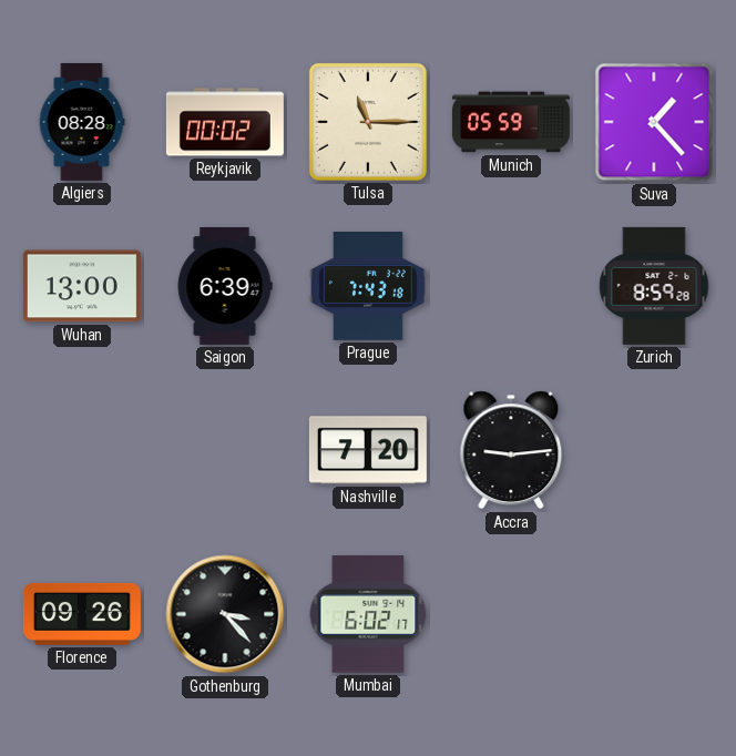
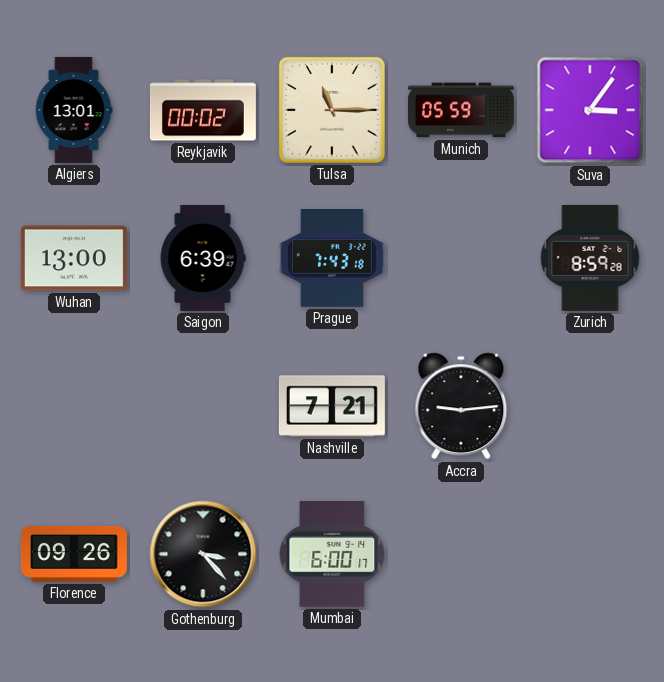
Algiers: 08:28 -> 13:01 (74, 110)
Suva: 1:23 -> 3:06 (590, 110)
Nashville: 7:20 -> 7:21 (332, 406)
Mumbai: 6:02 -> 6:00 (332, 554)
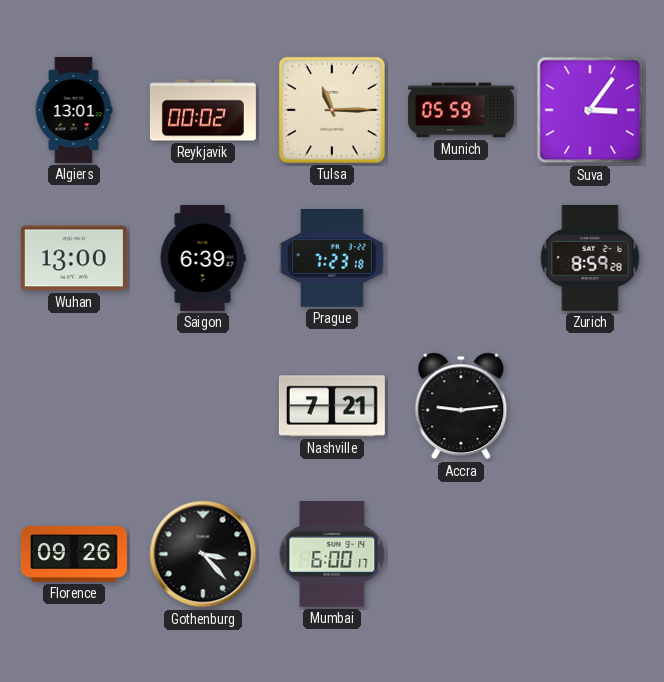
Prague: 7:43 -> 7:23 (332, 259)
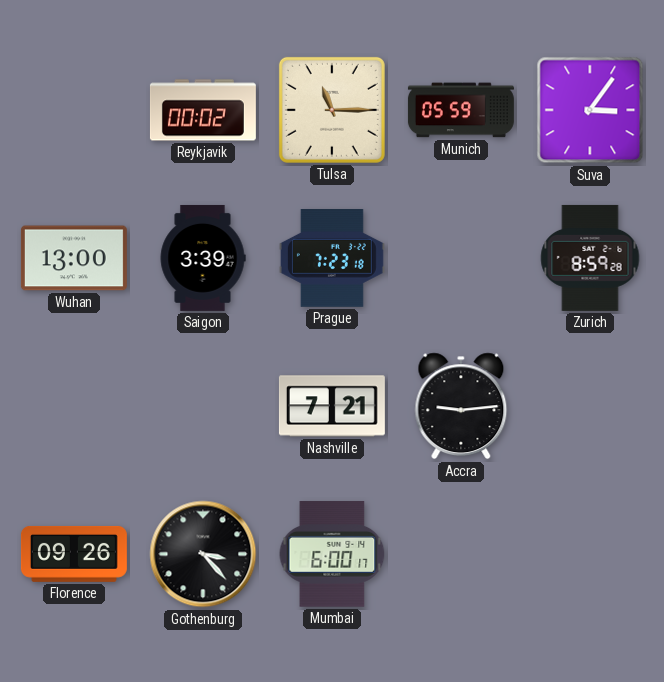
Algiers: 13:01 -> none (74, 110)
Saigon: 6:39 -> 3:39 (203, 258)
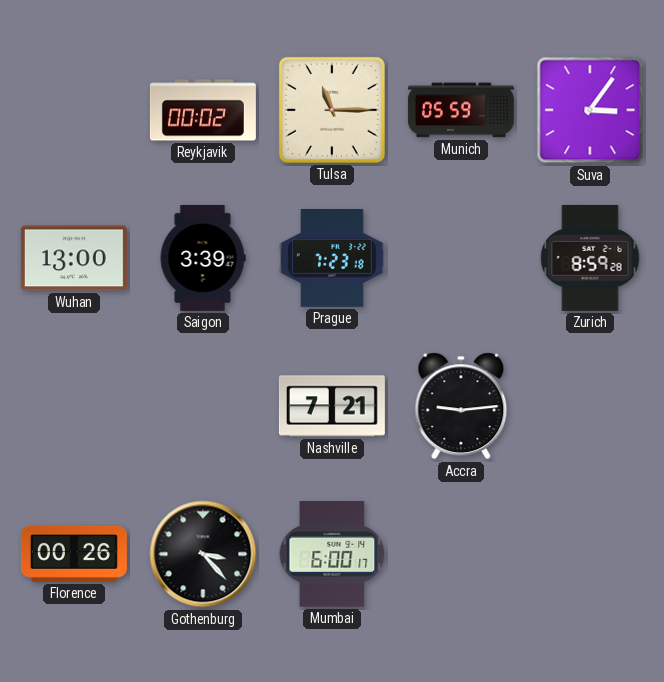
Florence: 09:26 -> 00:26 (74, 554)
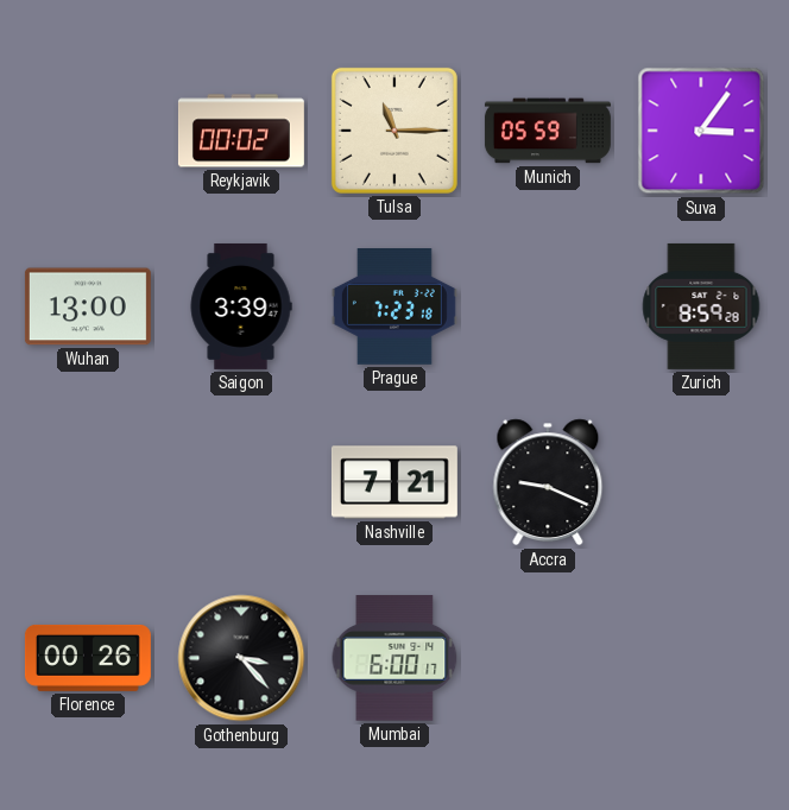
Accra: 9:14 -> 9:19 (548, 482)
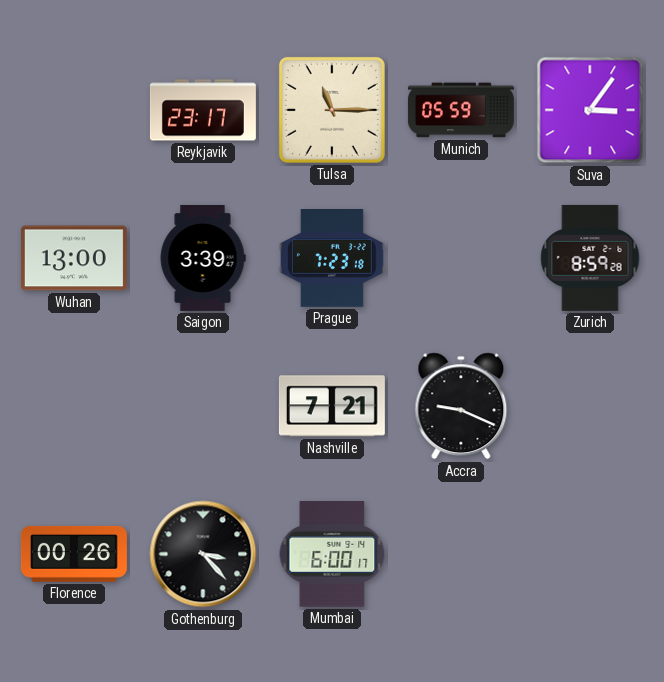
Reykjavik: 00:02 -> 23:17 (203, 110)
